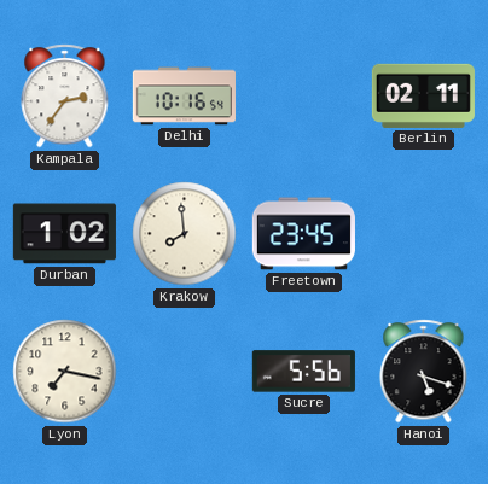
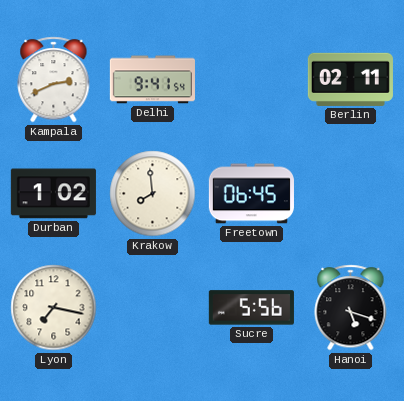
Kampala: 2:36 -> 2:41 (54, 80)
Delhi: 10:16 -> 9:41 (152, 80)
Freetown: 23:45 -> 06:45 (251, 194)
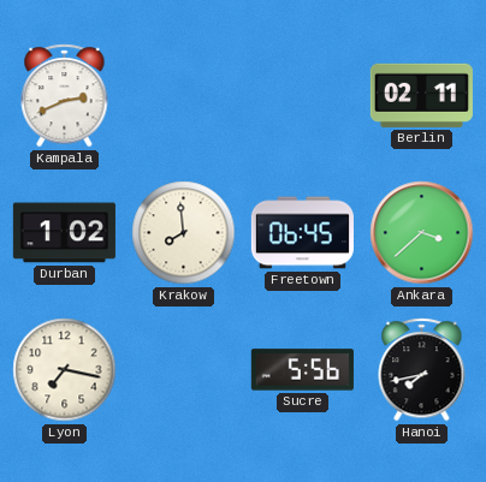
Delhi: 9:41 -> none (152, 80)
Ankara: none -> 3:38 (422, 233)
Hanoi: 5:18 -> 7:43 (422, 370)
